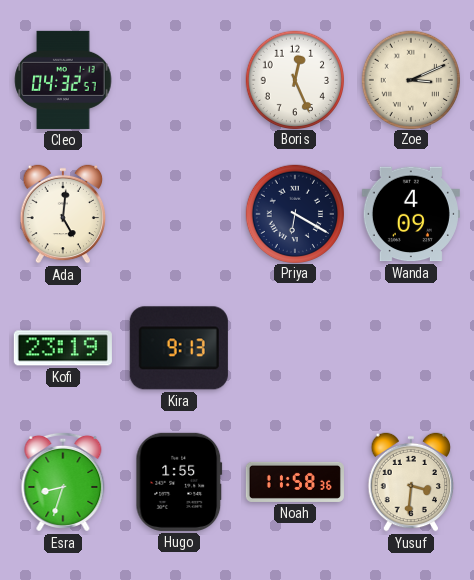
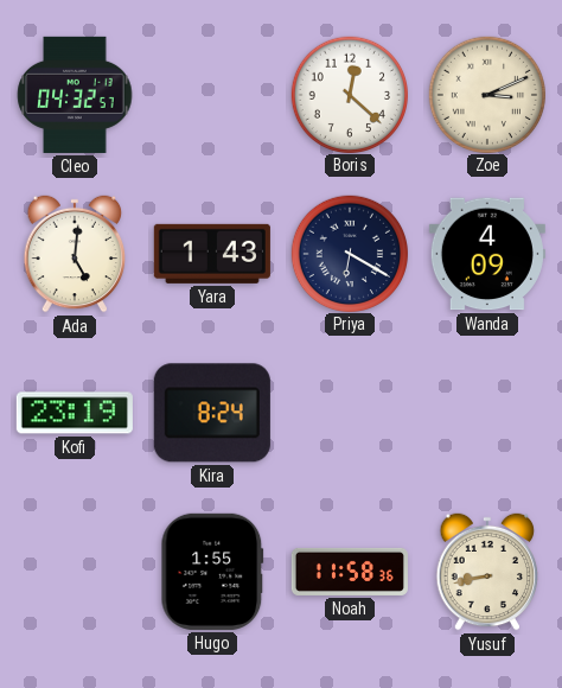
Boris: 12:26 -> 12:22 (349, 94)
Yara: none -> 1:43 (212, 254)
Kira: 9:13 -> 8:24 (212, 413)
Esra: 8:33 -> none (63, 482)
Yusuf: 3:31 -> 8:43 (487, 572)
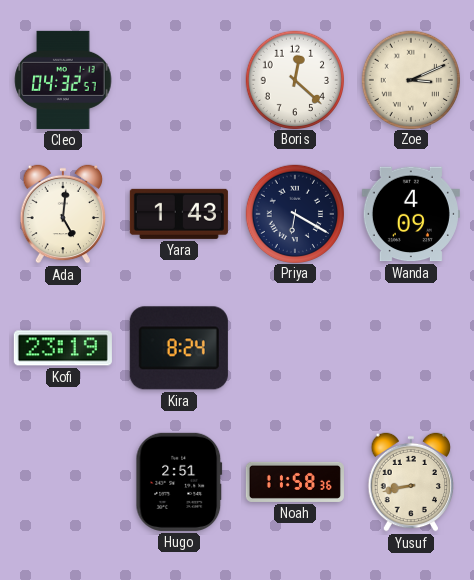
Hugo: 1:55 -> 2:51 (179, 482)
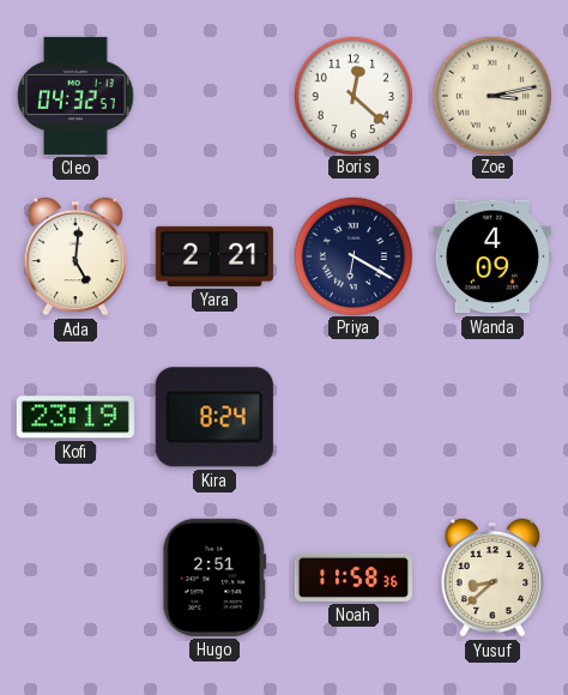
Zoe: 3:11 -> 3:13 (491, 95)
Yara: 1:43 -> 2:21 (214, 256)
Yusuf: 8:43 -> 8:38 (493, 578)
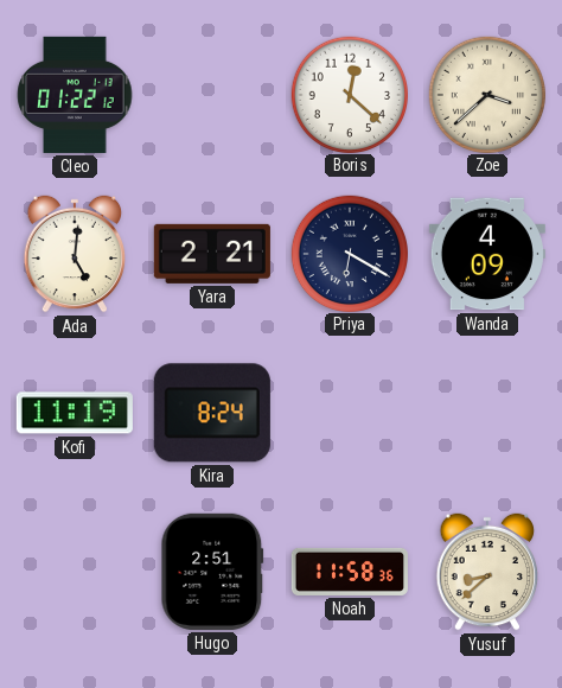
Cleo: 04:32 -> 01:22 (75, 95)
Zoe: 3:13 -> 3:38 (486, 94)
Kofi: 23:19 -> 11:19 (75, 413)
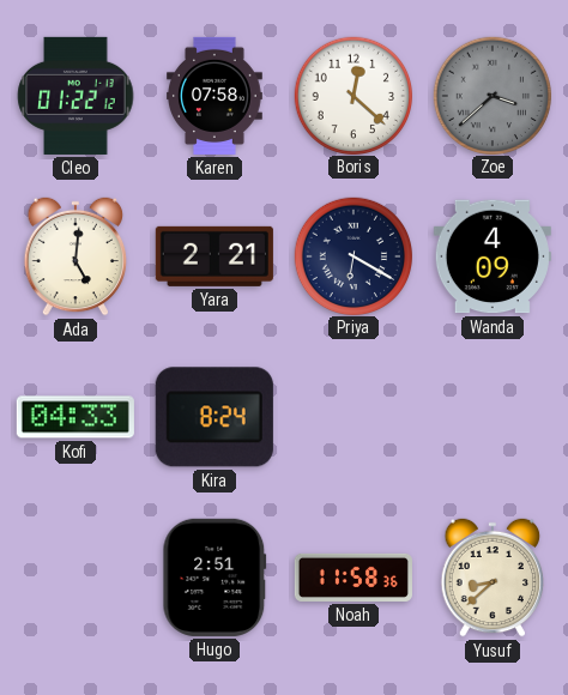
Karen: none -> 07:58 (216, 96)
Zoe dial: cream -> grey (491, 95)
Kofi: 11:19 -> 04:33 (75, 417)
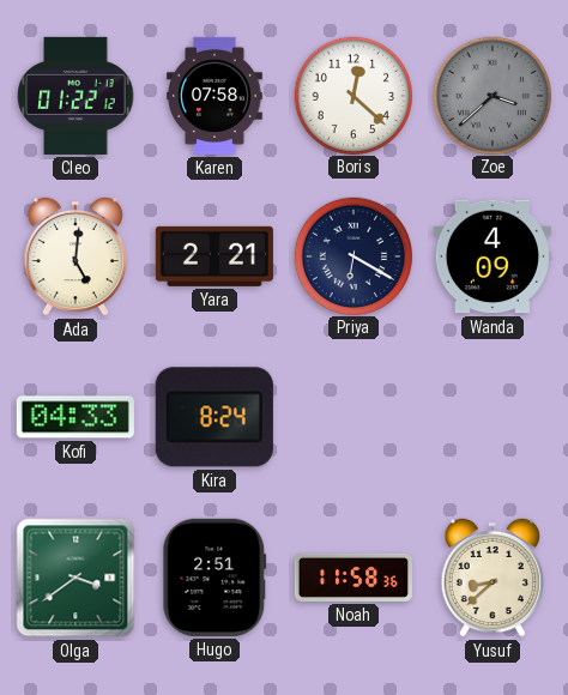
Olga: none -> 3:39 (75, 578)
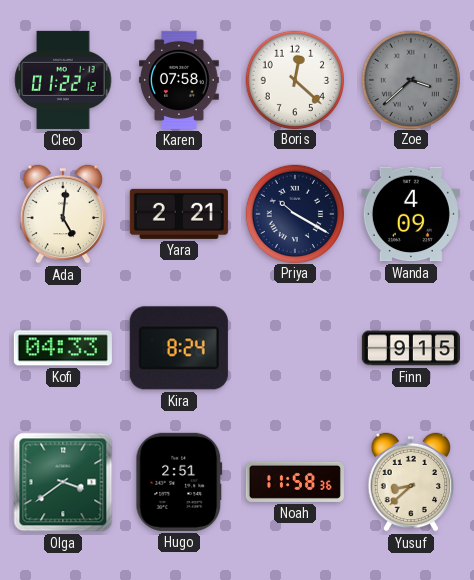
Priya: 6:20 -> 10:20 (294, 213)
Finn: none -> 9:15 (411, 348)
